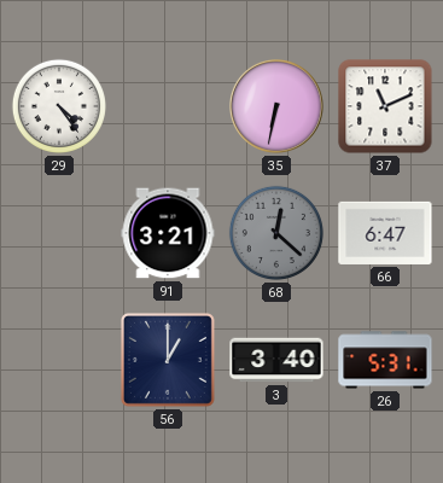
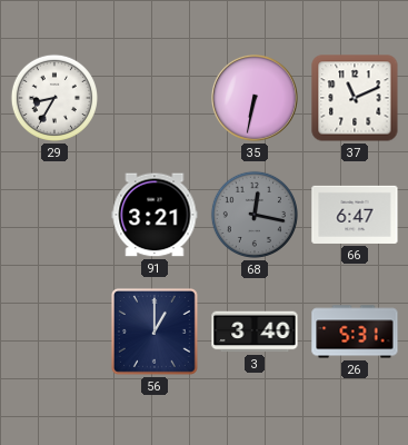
29: 4:24 -> 8:35 (54, 98)
68: 12:22 -> 12:17 (255, 215)
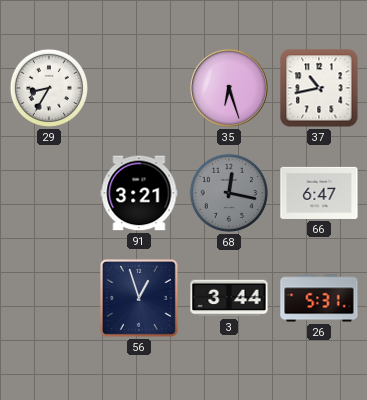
35: 6:32 -> 6:27 (230, 89)
37: 11:11 -> 10:43 (319, 88)
56: 1:00 -> 12:57 (139, 298)
3: 3:40 -> 3:44 (229, 298)
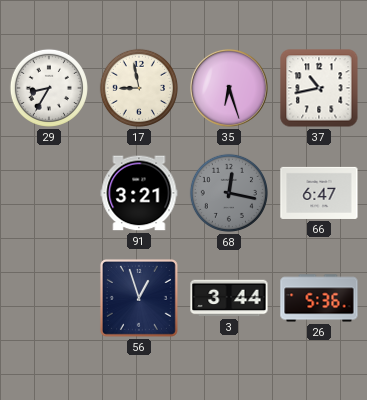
17: none -> 8:58 (139, 88)
26: 5:31 -> 5:36 (319, 298)
